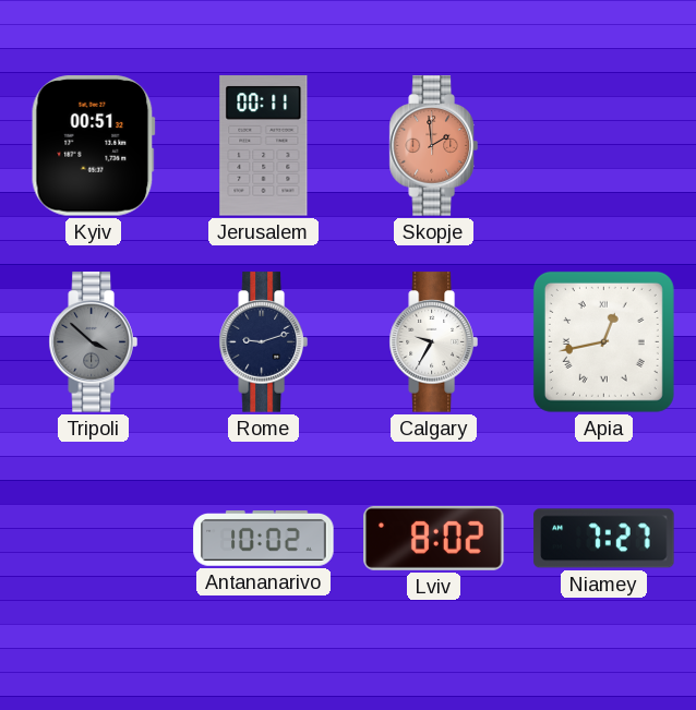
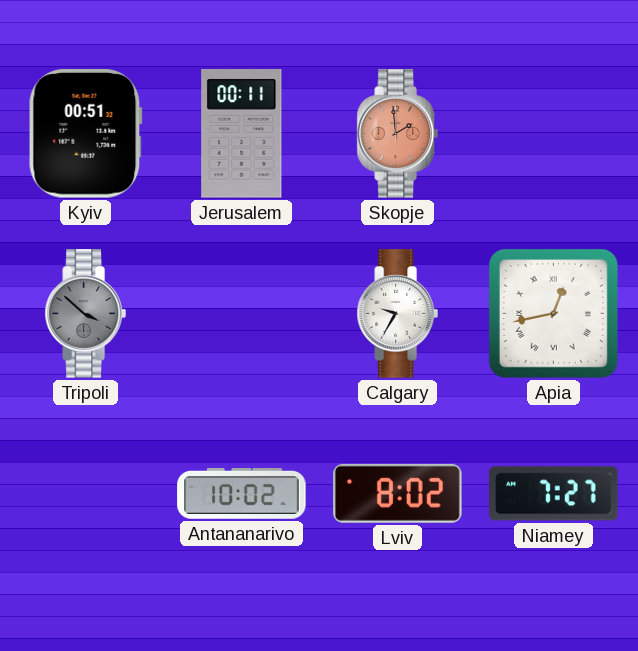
Rome: 9:12 -> none (263, 342)
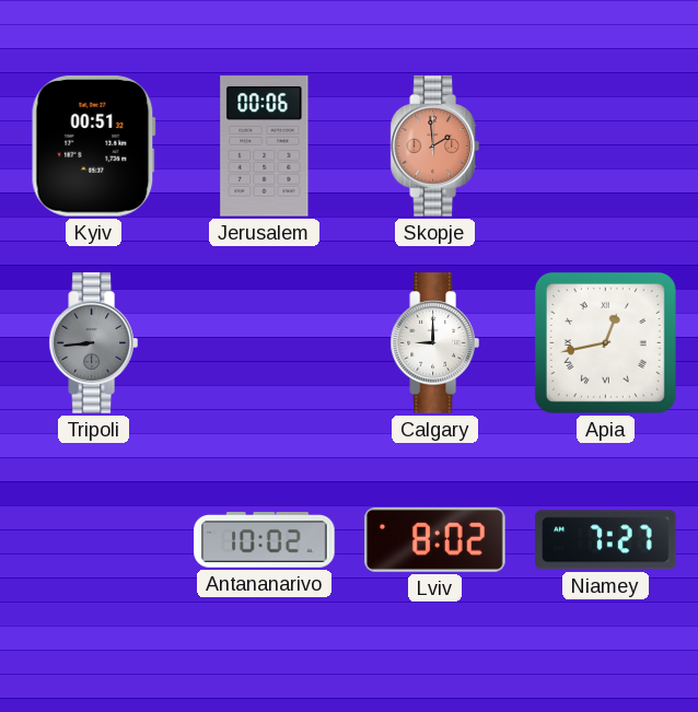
Jerusalem: 00:11 -> 00:06 (265, 147)
Tripoli: 3:52 -> 8:44 (93, 343)
Calgary: 9:35 -> 9:00 (434, 343)
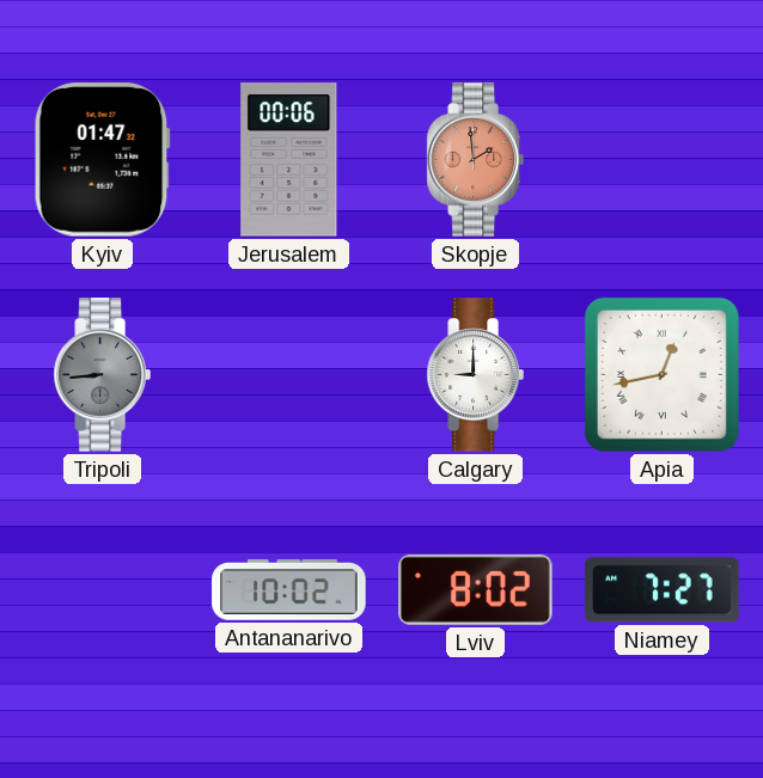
Kyiv: 00:51 -> 01:47 (102, 160)
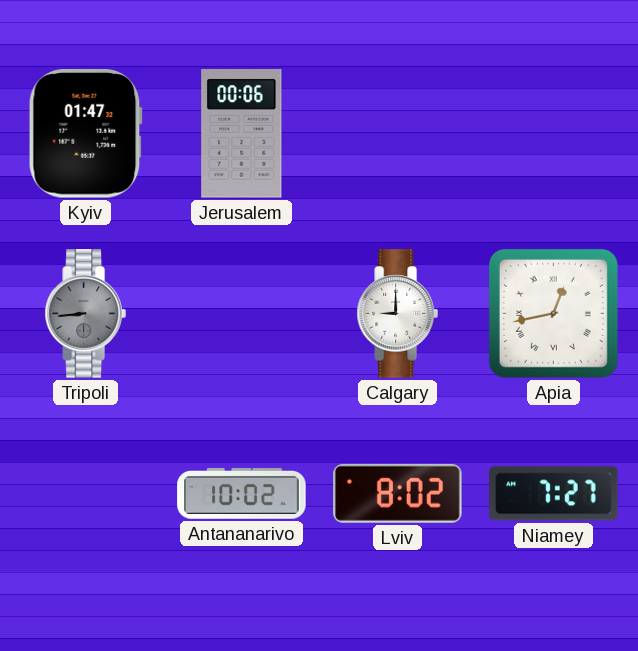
Skopje: 1:59 -> none (475, 160)
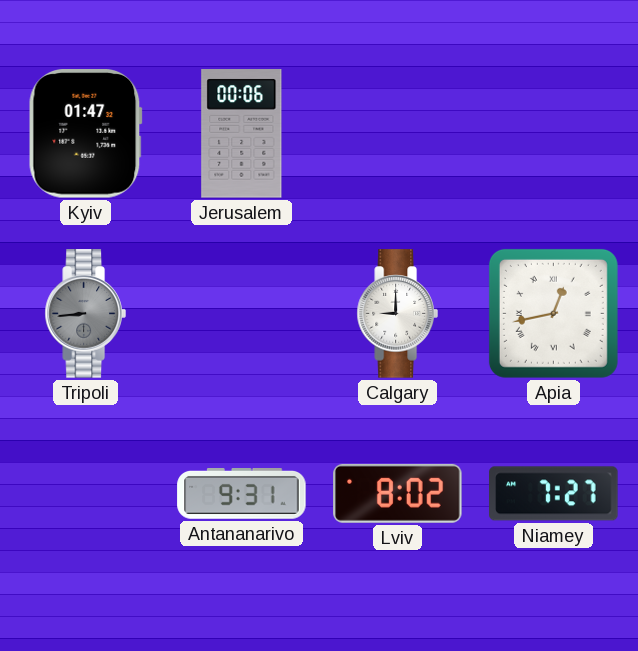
Antananarivo: 10:02 -> 9:31 (242, 494)
